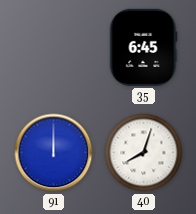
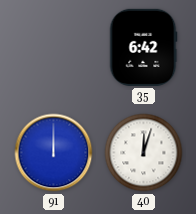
35: 6:45 -> 6:42 (143, 47)
40: 8:03 -> 12:03 (144, 153)
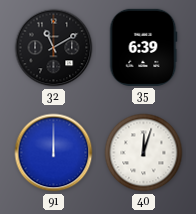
32: none -> 11:10 (54, 48)
35: 6:42 -> 6:39 (143, 47)
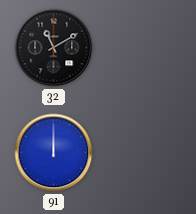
35: 6:39 -> none (143, 47)
40: 12:03 -> none (144, 153)
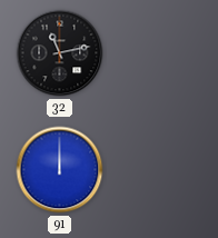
32: 11:10 -> 11:13 (60, 53)
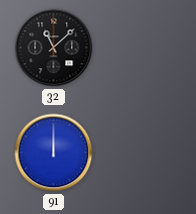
32: 11:13 -> 11:08 (54, 48)
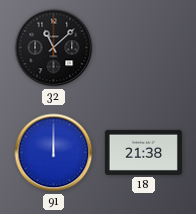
18: none -> 21:38 (143, 152)
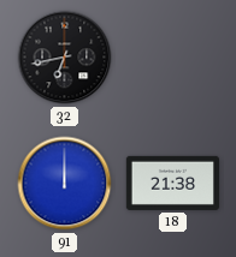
32: 11:08 -> 6:43 (65, 58)
